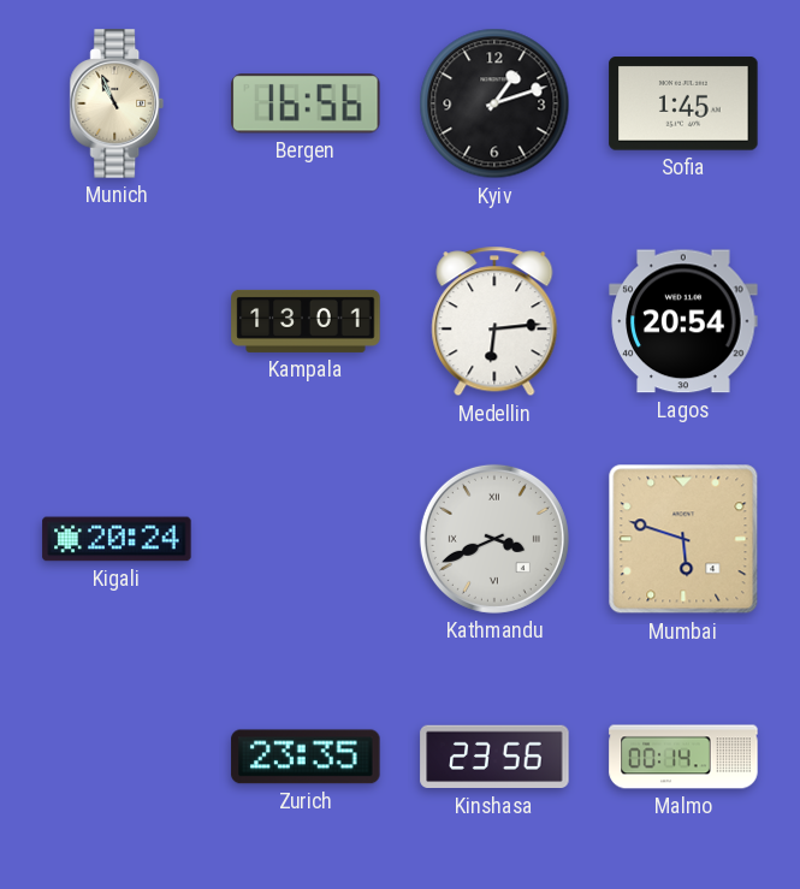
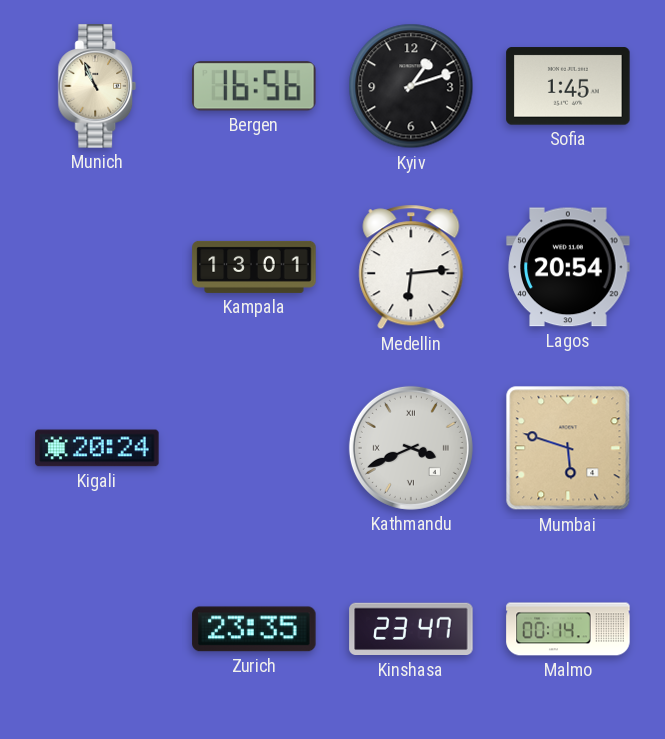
Kinshasa: 23:56 -> 23:47 (411, 629)
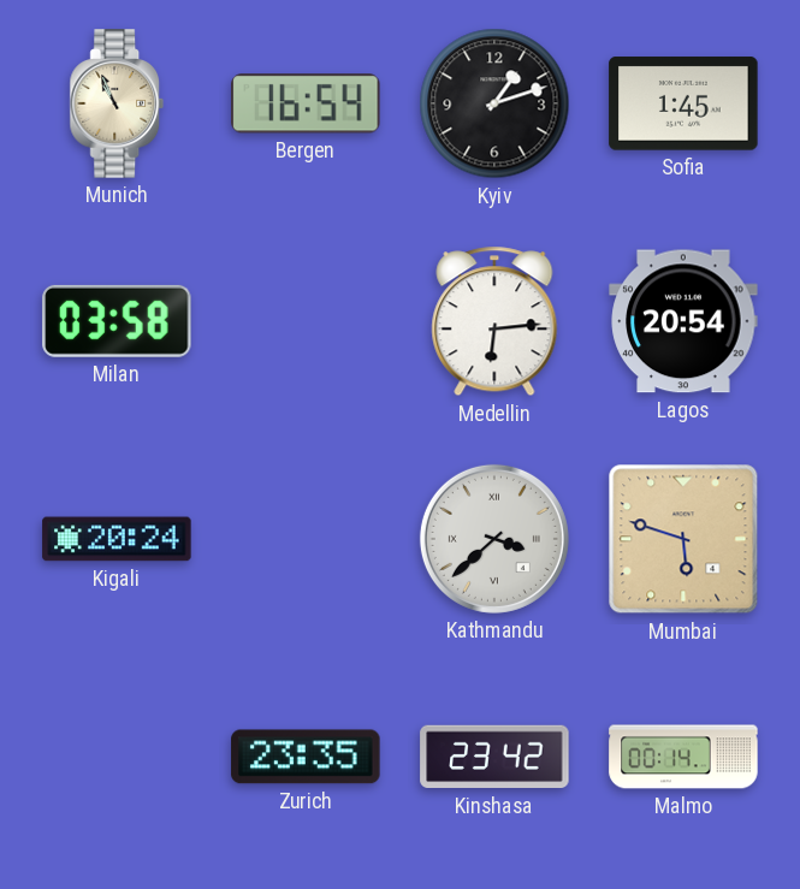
Bergen: 16:56 -> 16:54 (306, 103)
Milan: none -> 03:58 (117, 321)
Kampala: 13:01 -> none (254, 267)
Kathmandu: 3:41 -> 3:38 (494, 539)
Kinshasa: 23:47 -> 23:42 (494, 757)
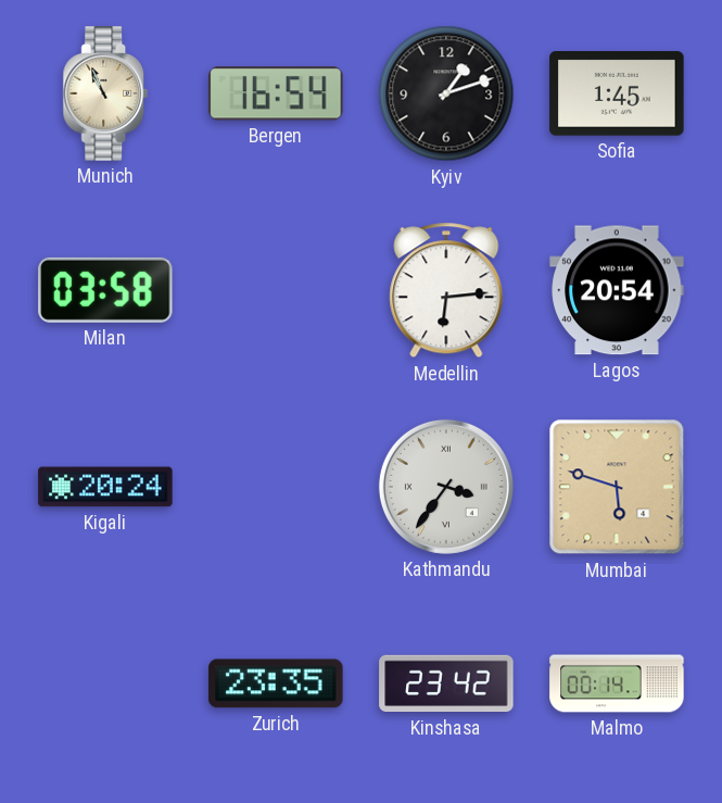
Kathmandu: 3:38 -> 3:36 (446, 487)
